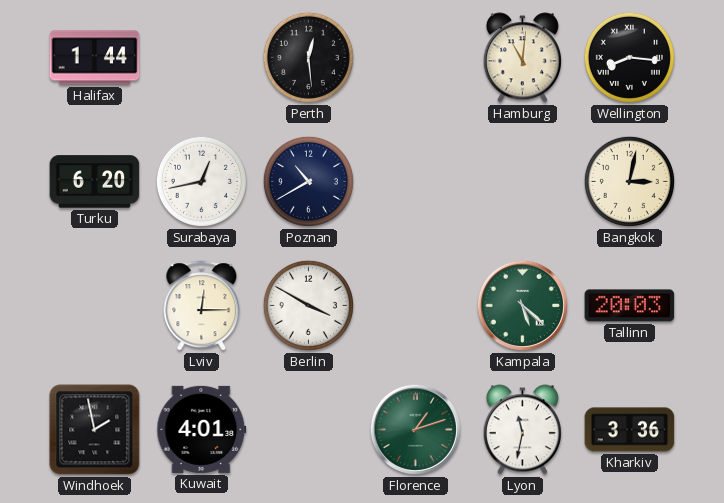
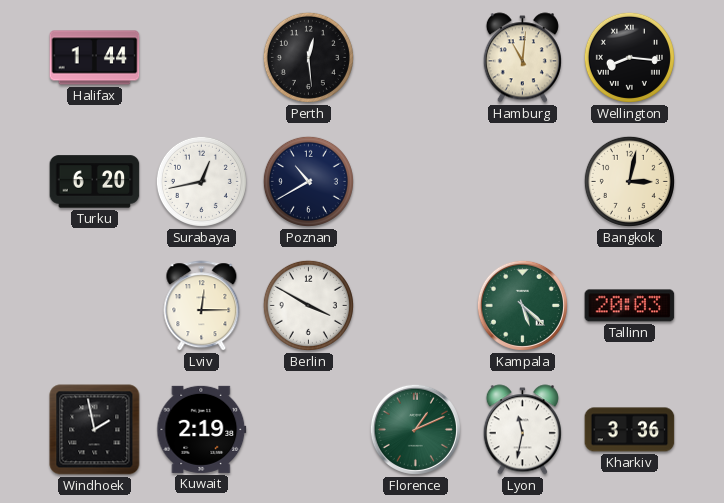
Kuwait: 4:01 -> 2:19 (202, 429)
Florence: 1:12 -> 1:11 (415, 429)
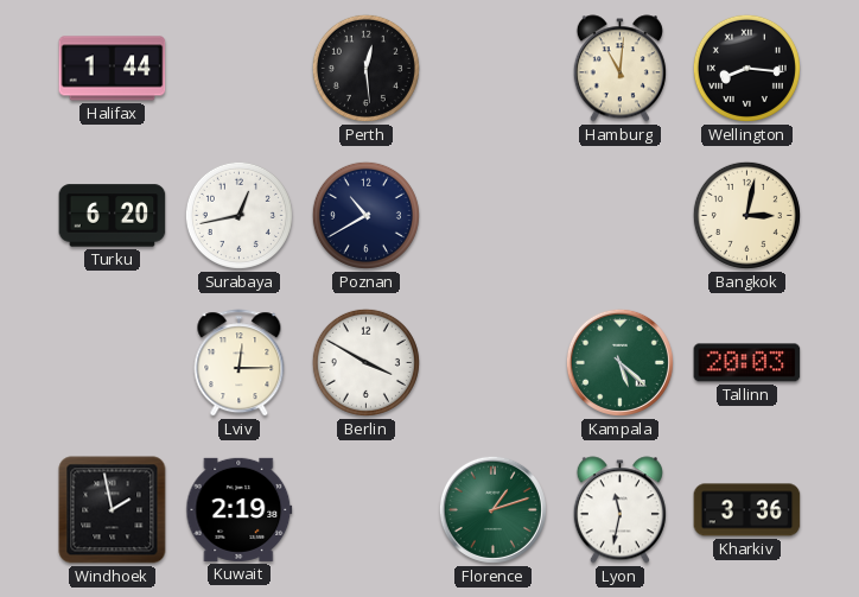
Florence: 1:11 -> 1:12 (492, 509)
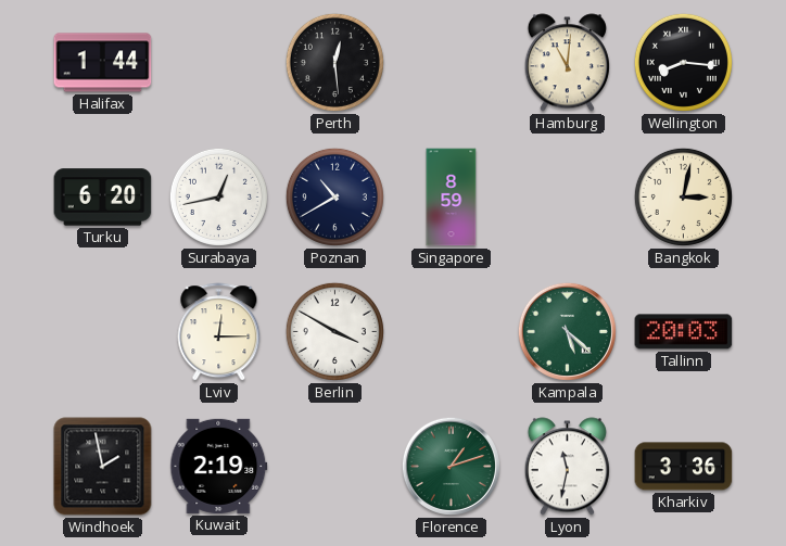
Singapore: none -> 8:59 (452, 198)
